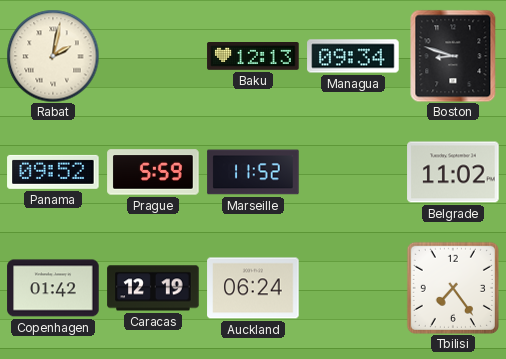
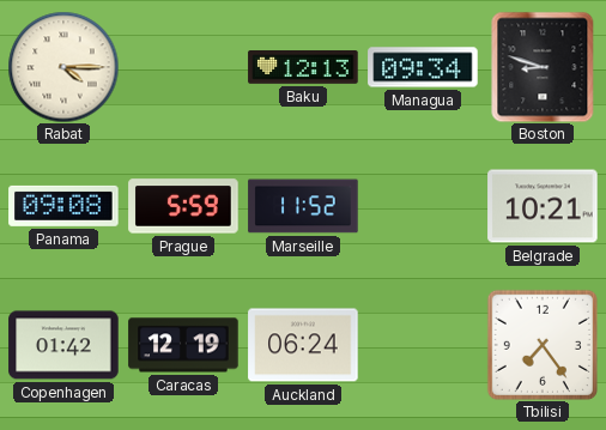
Rabat: 2:02 -> 4:15 (63, 67)
Panama: 09:52 -> 09:08 (63, 206)
Belgrade: 11:02 -> 10:21 (543, 206)
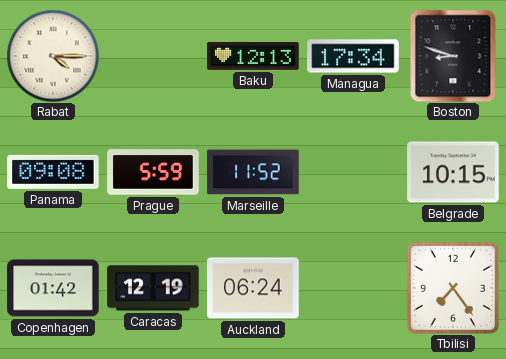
Managua: 09:34 -> 17:34 (353, 56)
Belgrade: 10:21 -> 10:15 (453, 172)
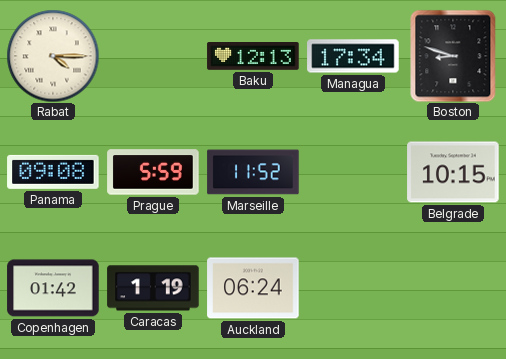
Caracas: 12:19 -> 1:19 (153, 288)
Tbilisi: 7:24 -> none (453, 288)
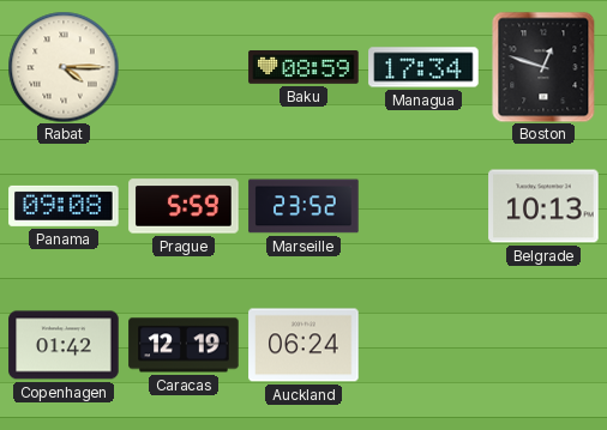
Baku: 12:13 -> 08:59 (303, 68)
Boston: 8:48 -> 12:48 (543, 67)
Marseille: 11:52 -> 23:52 (303, 206)
Belgrade: 10:15 -> 10:13 (543, 206)
Caracas: 1:19 -> 12:19 (184, 345)
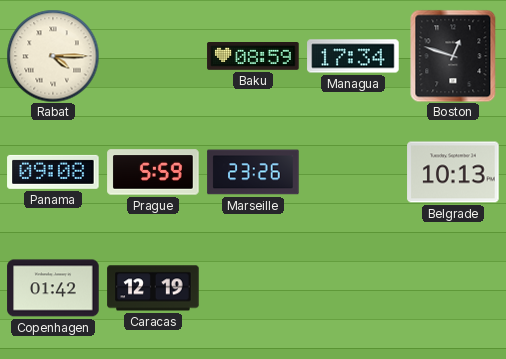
Marseille: 23:52 -> 23:26 (253, 172)
Auckland: 06:24 -> none (303, 345)
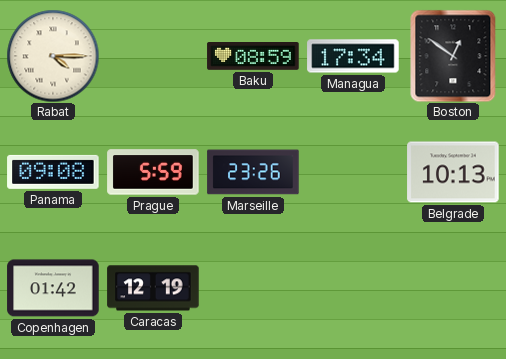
Boston: 12:48 -> 12:51 (453, 56)
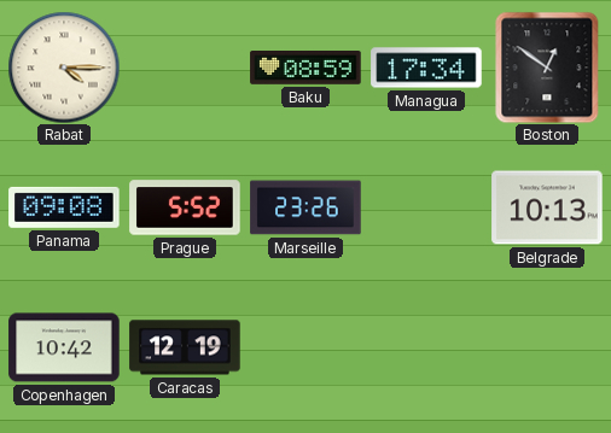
Prague: 5:59 -> 5:52 (185, 207)
Copenhagen: 01:42 -> 10:42 (64, 347)
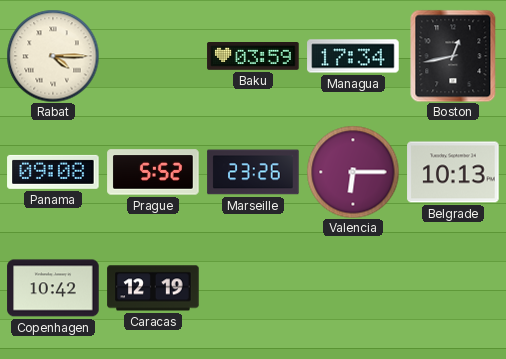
Baku: 08:59 -> 03:59 (253, 57)
Boston: 12:51 -> 12:43 (453, 56)
Valencia: none -> 6:15 (353, 172)
